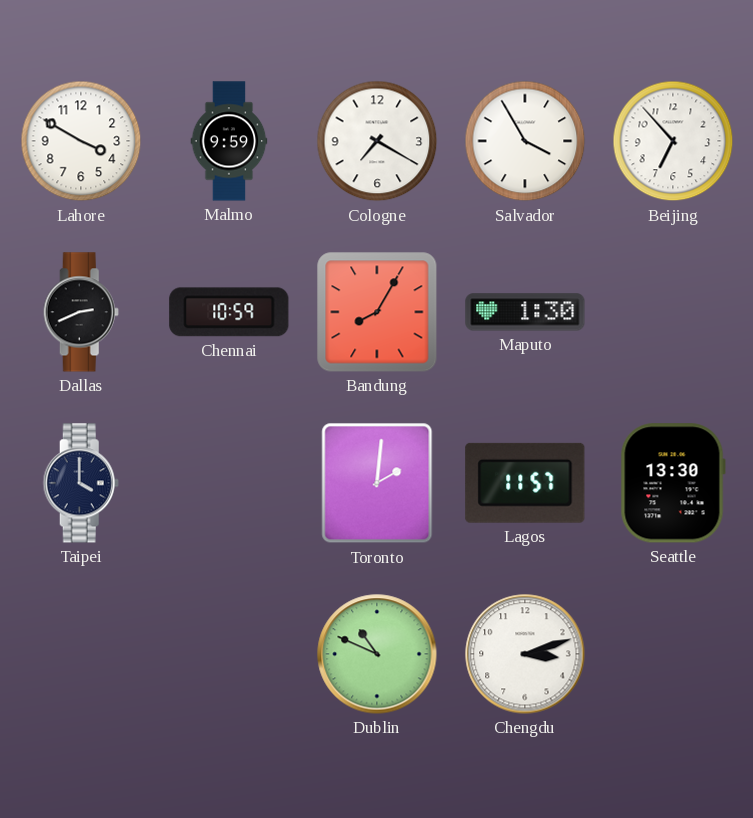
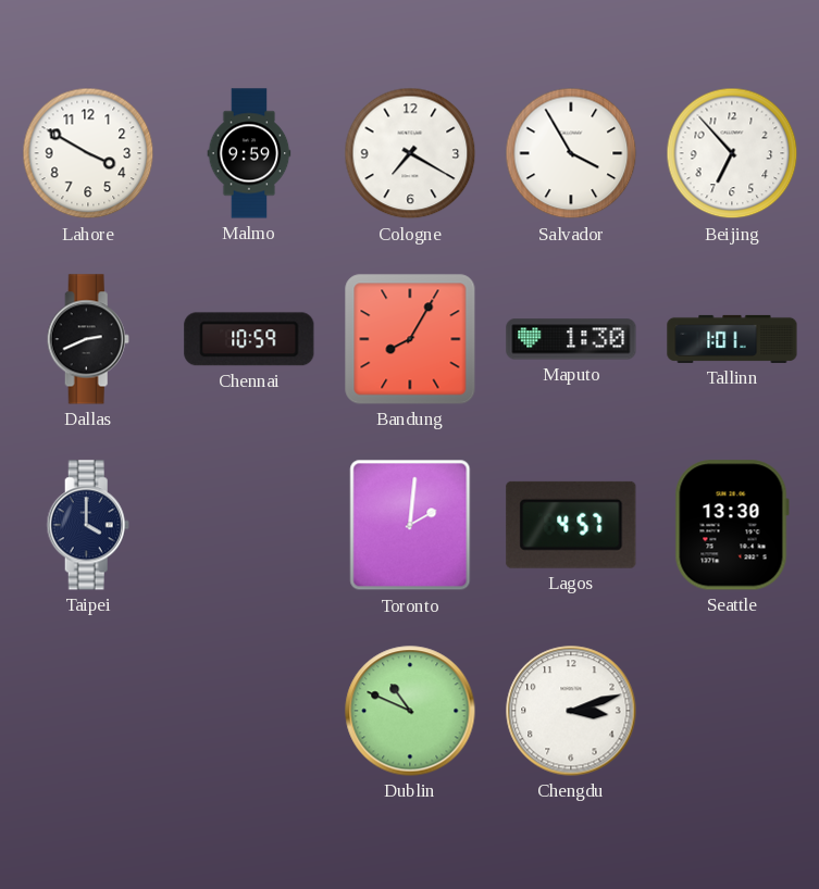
Tallinn: none -> 1:01 (732, 339)
Lagos: 11:57 -> 4:57 (571, 525)
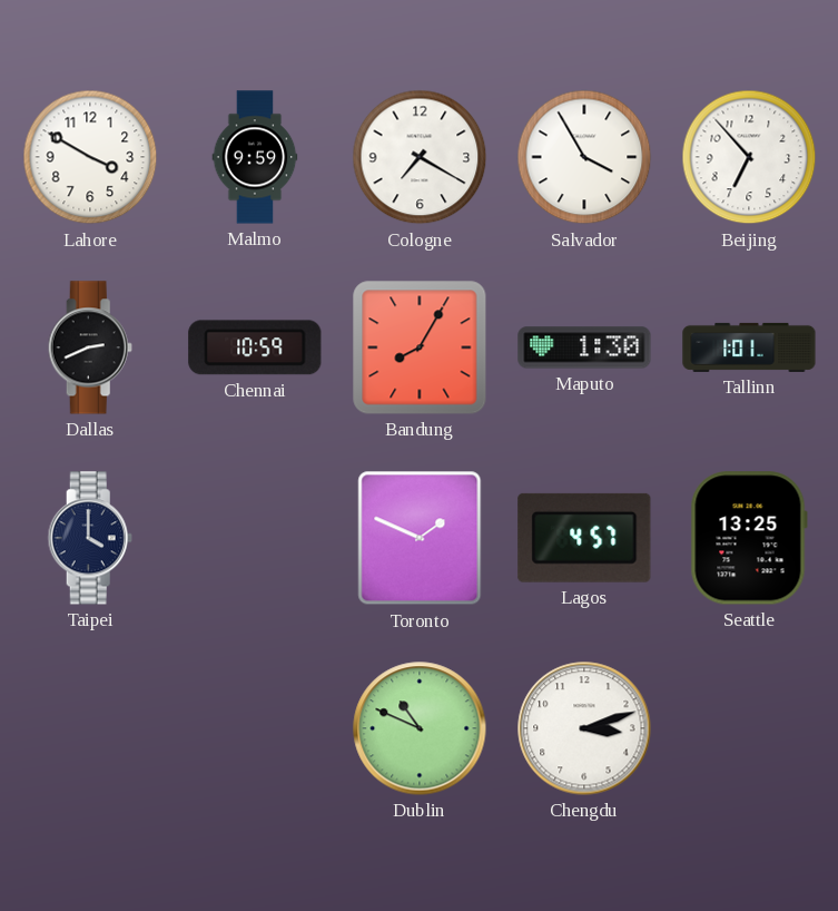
Toronto: 2:01 -> 1:49 (420, 538)
Seattle: 13:30 -> 13:25 (749, 538)
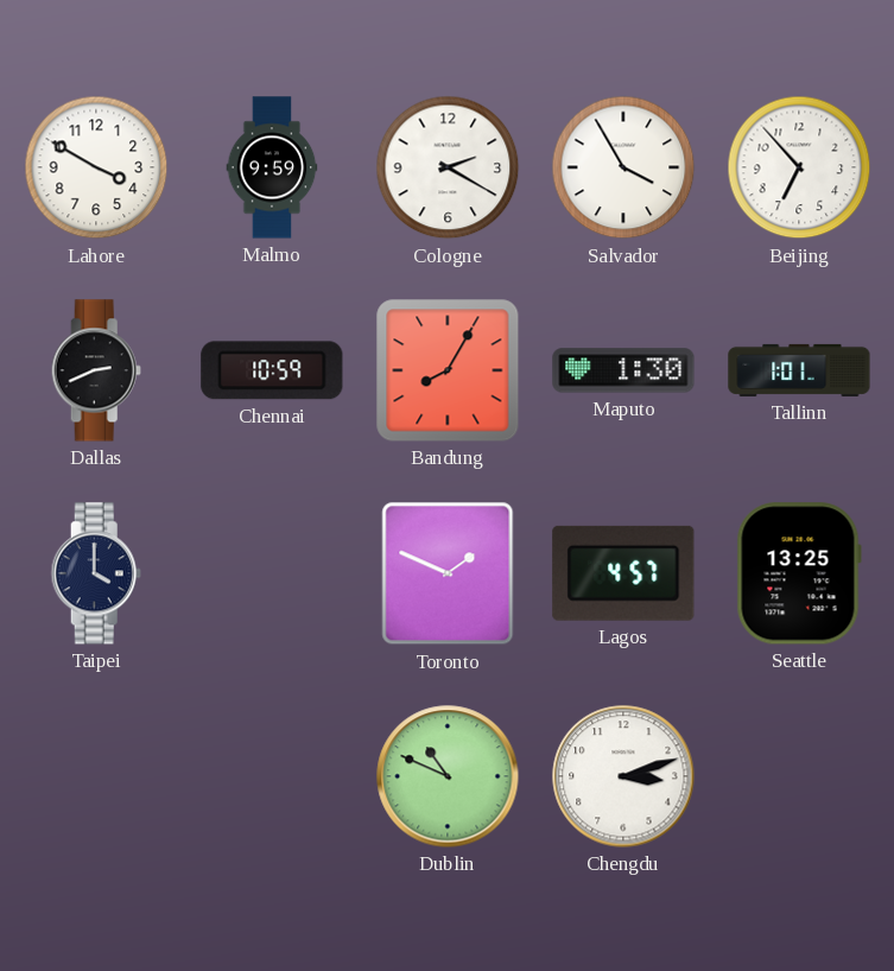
Cologne: 7:20 -> 2:20 (448, 167)
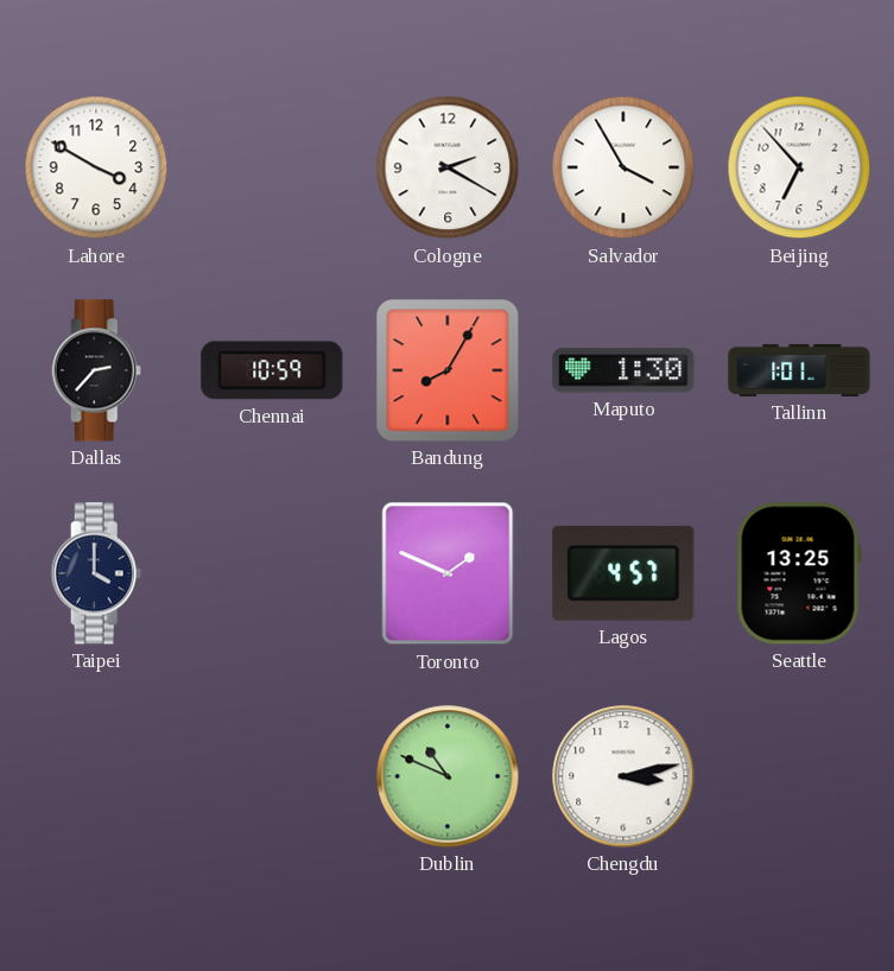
Malmo: 9:59 -> none (272, 167)
Dallas: 2:41 -> 2:37 (96, 370)
Chengdu: 3:12 -> 3:13 (623, 776)
